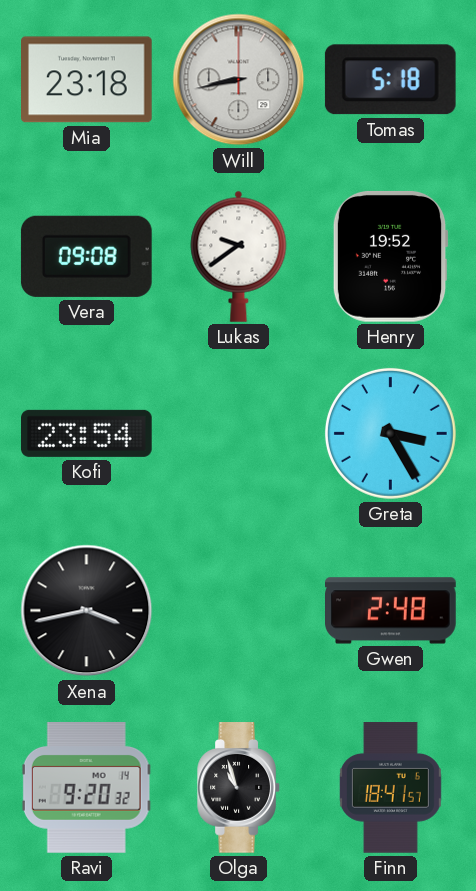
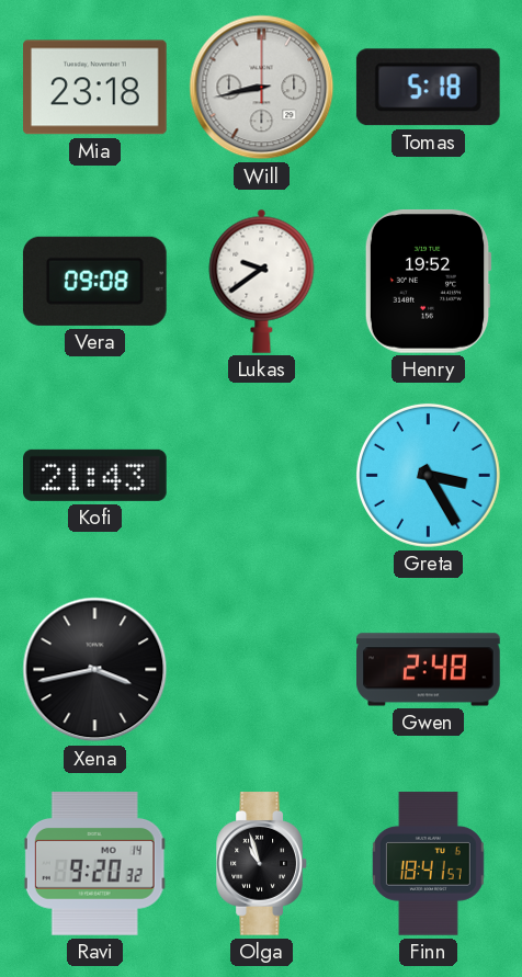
Kofi: 23:54 -> 21:43 (95, 475)
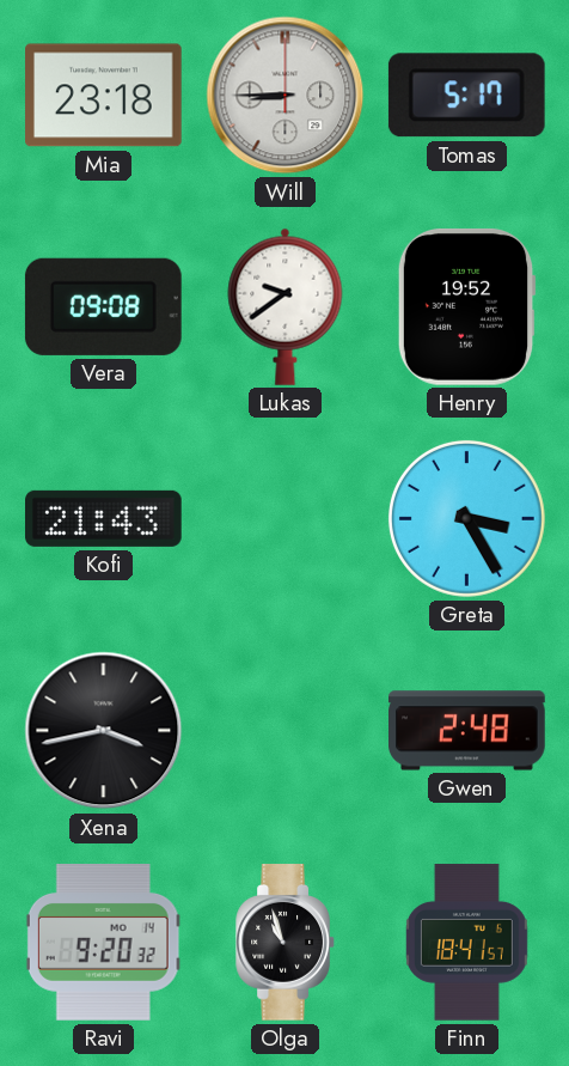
Will: 8:43 -> 8:45 (286, 96)
Tomas: 5:18 -> 5:17 (466, 96)
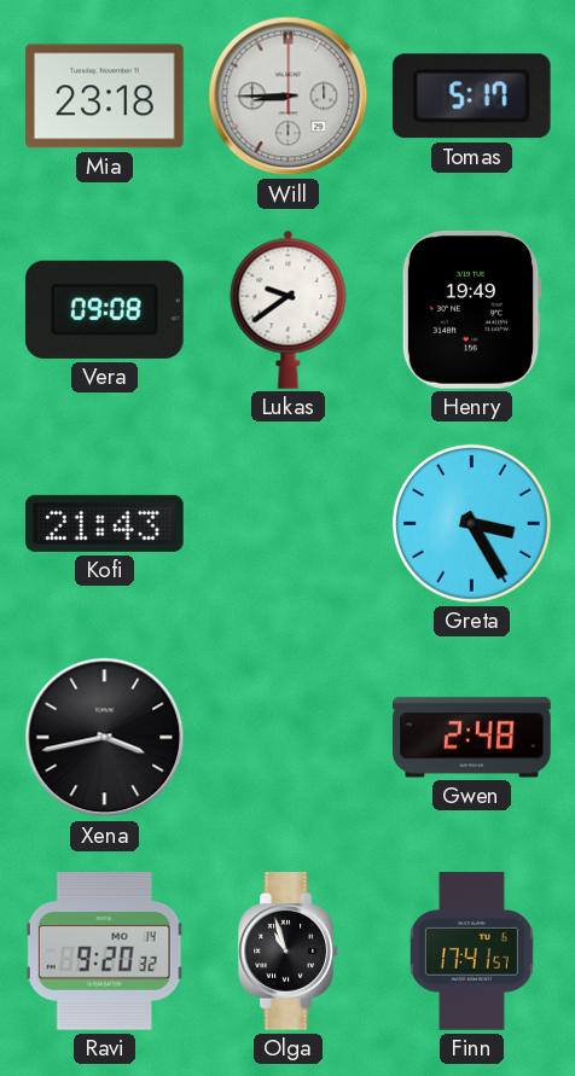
Henry: 19:52 -> 19:49 (471, 309)
Finn: 18:41 -> 17:41 (471, 952)
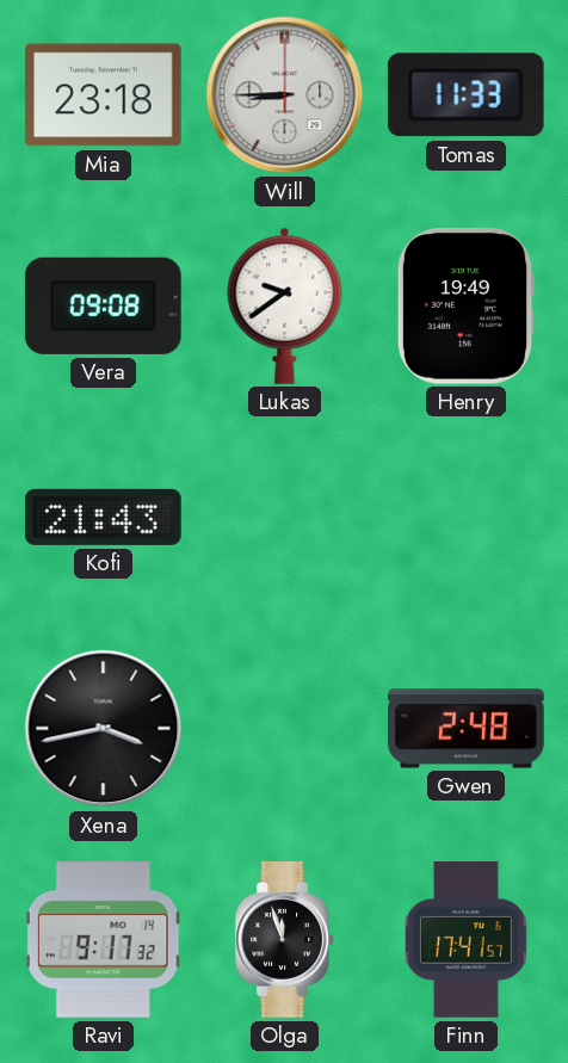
Tomas: 5:17 -> 11:33 (465, 95)
Greta: 3:25 -> none (471, 523)
Ravi: 9:20 -> 9:17 (103, 940)
Olga: 10:57 -> 11:57 (285, 940)
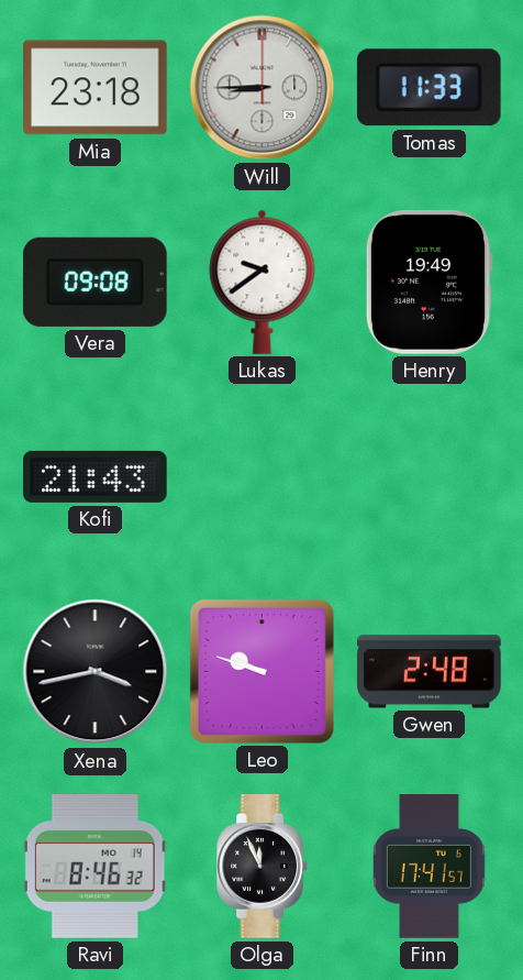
Leo: none -> 9:48 (261, 671)
Ravi: 9:17 -> 8:46 (94, 867)
Olga: 11:57 -> 11:56 (263, 867)
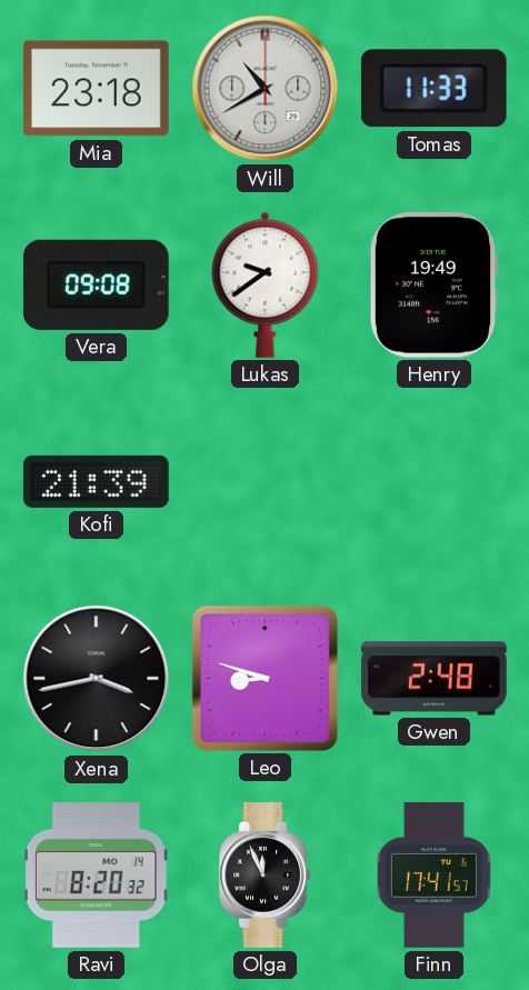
Will: 8:45 -> 10:40 (266, 89)
Kofi: 21:43 -> 21:39 (97, 481)
Leo: 9:48 -> 8:48 (264, 678)
Ravi: 8:46 -> 8:20 (96, 876)
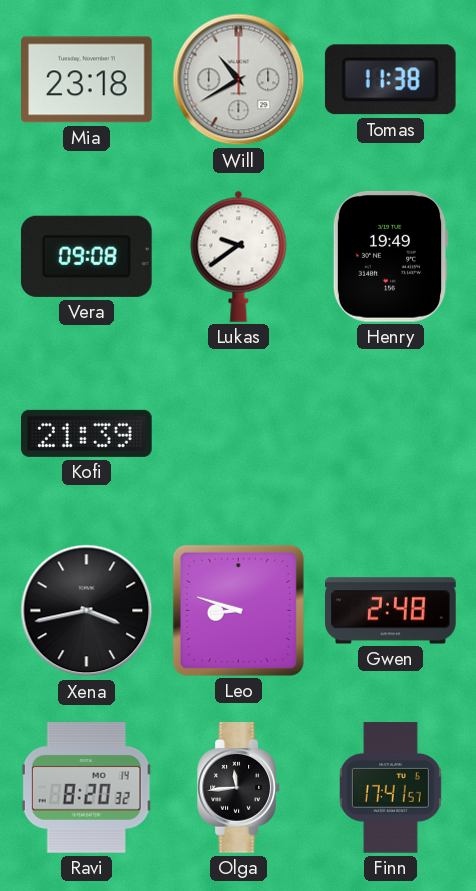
Tomas: 11:33 -> 11:38 (390, 80)
Olga: 11:56 -> 11:44 (239, 788)
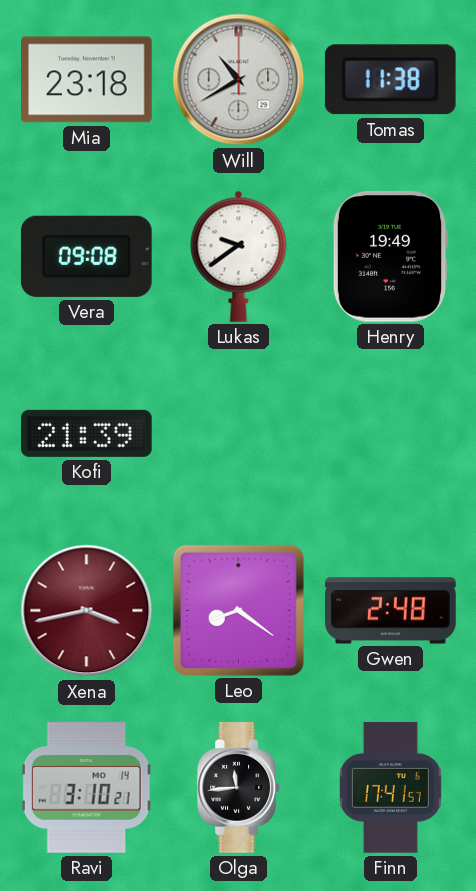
Xena dial: black -> burgundy (87, 611)
Leo: 8:48 -> 8:21 (238, 610)
Ravi: 8:20 -> 3:10 (86, 788)
